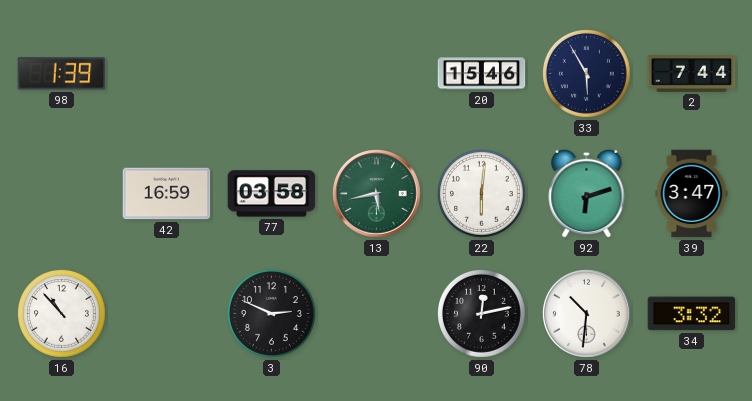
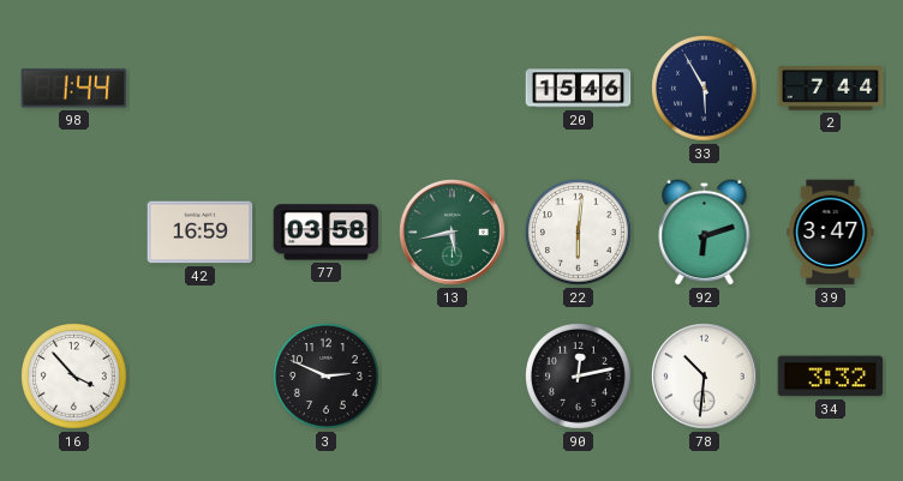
98: 1:39 -> 1:44 (74, 89)
16: 10:53 -> 3:53 (74, 377)
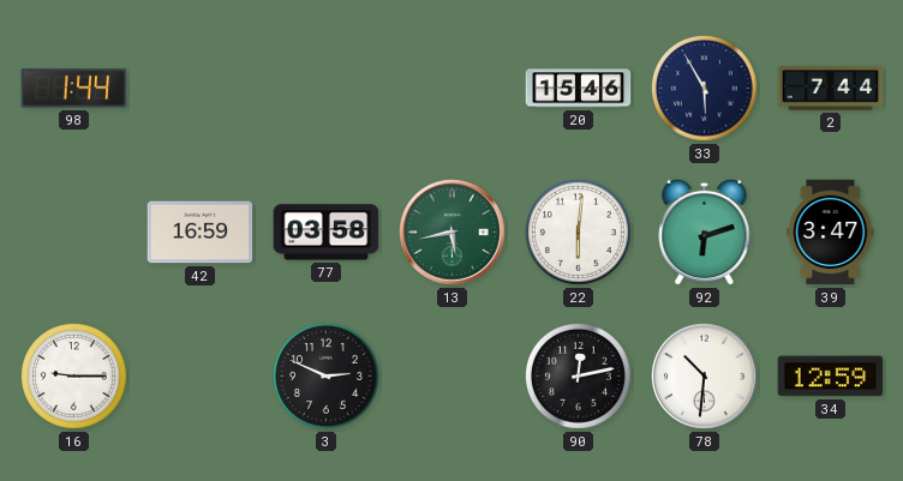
16: 3:53 -> 9:15 (74, 377)
34: 3:32 -> 12:59 (831, 377)
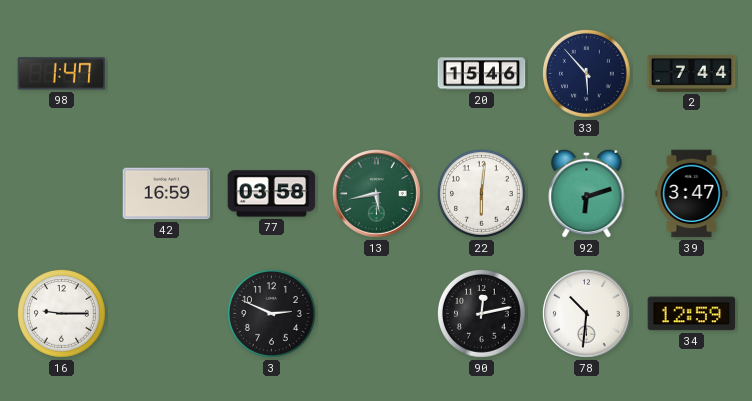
98: 1:44 -> 1:47 (62, 74)
33: 5:55 -> 5:53 (587, 74)
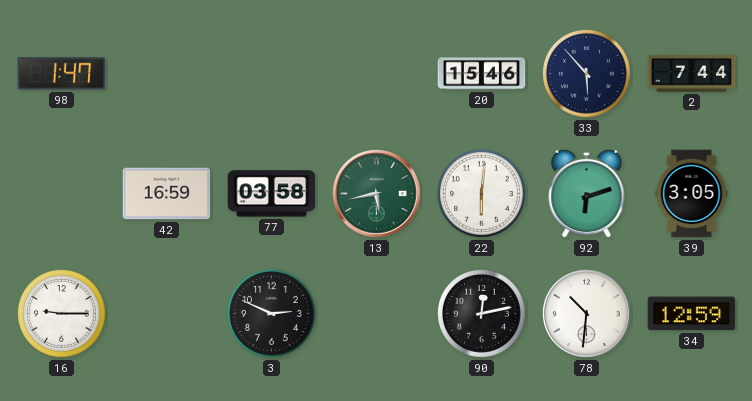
39: 3:47 -> 3:05 (692, 194)
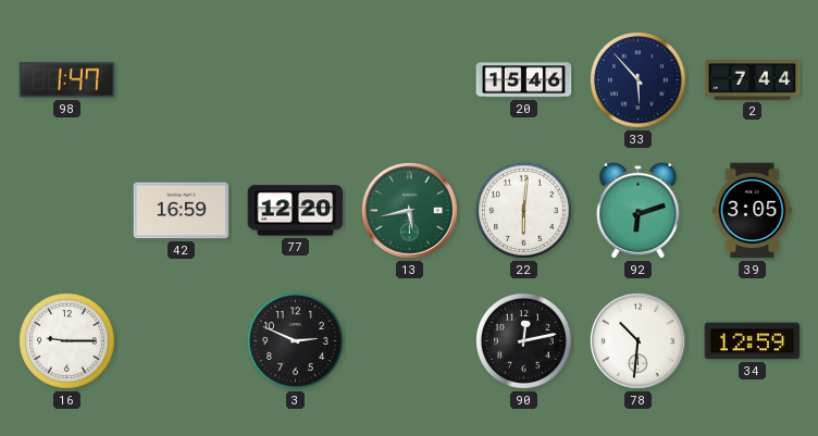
77: 03:58 -> 12:20 (296, 211)
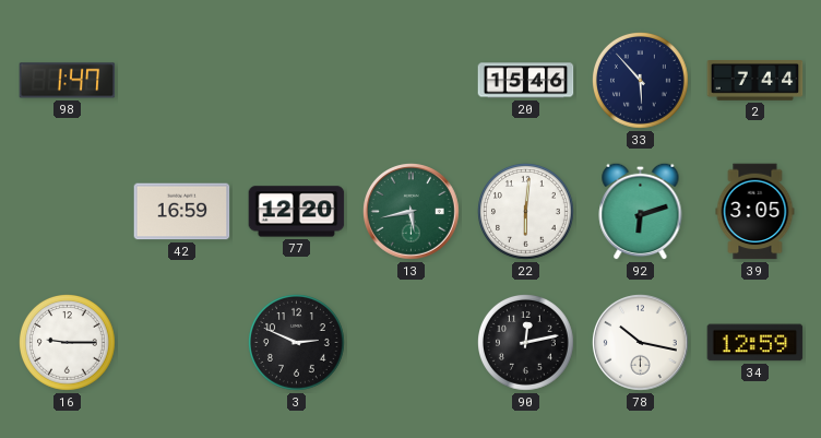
78: 10:31 -> 10:17 (641, 343)
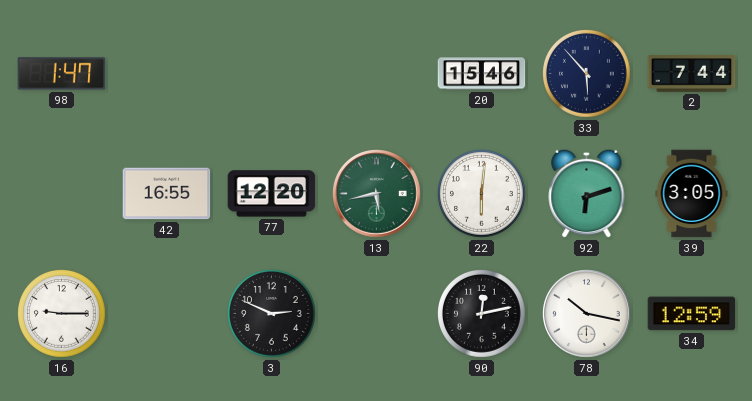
42: 16:59 -> 16:55 (167, 194)
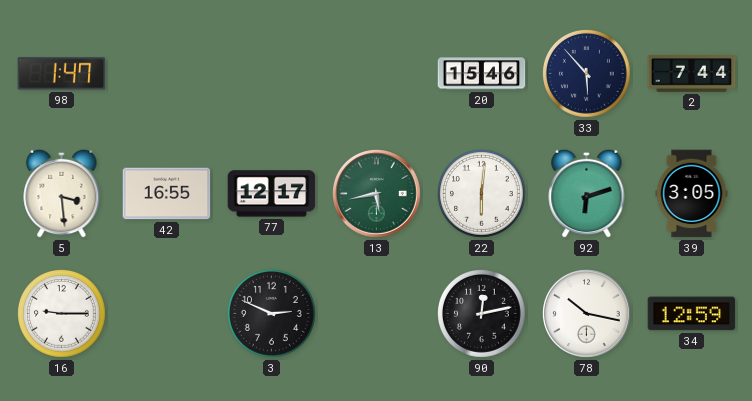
5: none -> 3:29 (62, 193)
77: 12:20 -> 12:17 (272, 194)
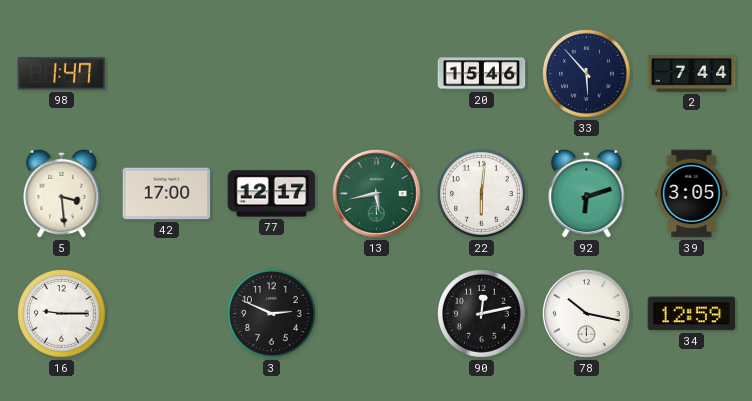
42: 16:55 -> 17:00 (167, 194)
